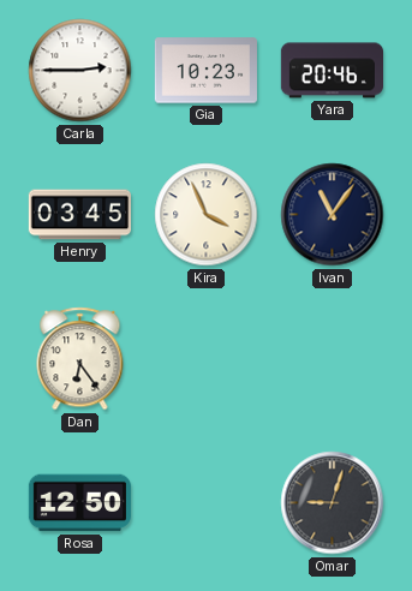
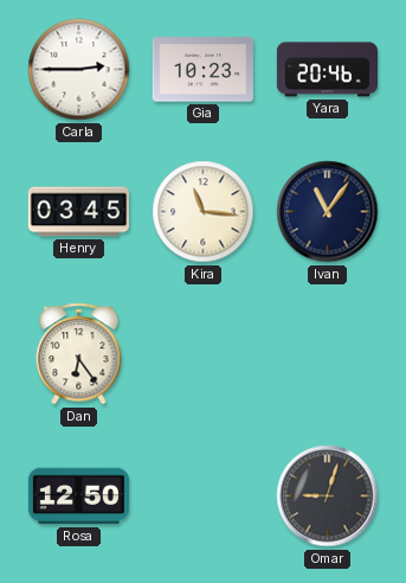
Kira: 3:56 -> 11:16 (204, 212)
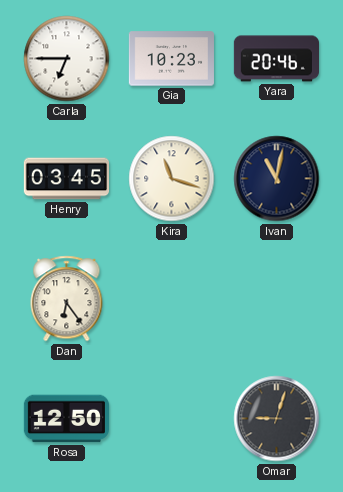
Carla: 2:45 -> 6:45 (67, 59)
Kira: 11:16 -> 11:18 (172, 179)
Ivan: 11:06 -> 11:02 (277, 179)
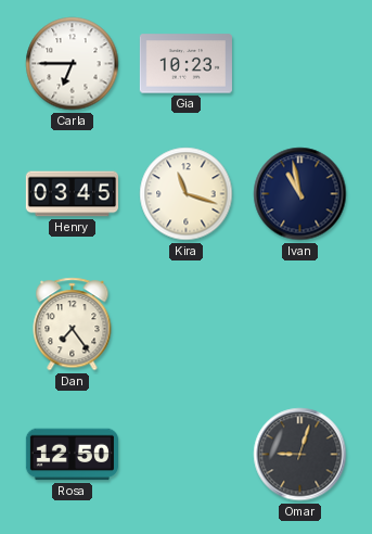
Yara: 20:46 -> none (276, 59)
Ivan: 11:02 -> 10:58 (300, 194)
Dan: 6:24 -> 7:24 (73, 325)
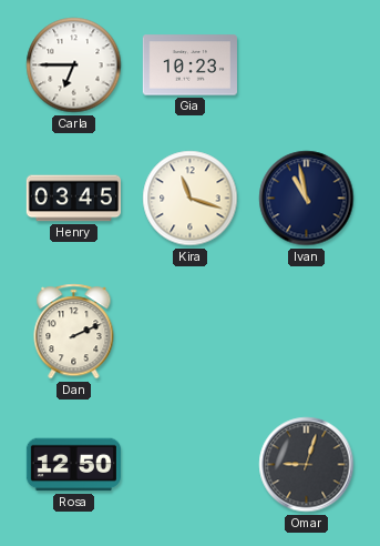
Dan: 7:24 -> 2:11 (74, 332)
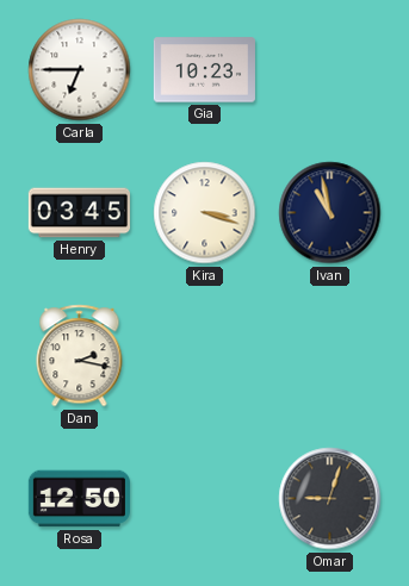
Kira: 11:18 -> 3:18 (205, 213)
Dan: 2:11 -> 2:17 (80, 356)
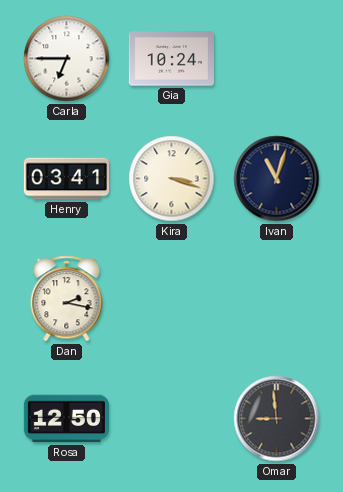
Gia: 10:23 -> 10:24 (171, 59)
Henry: 03:45 -> 03:41 (66, 179)
Ivan: 10:58 -> 11:03 (277, 179)
Omar: 9:03 -> 8:59 (277, 419)
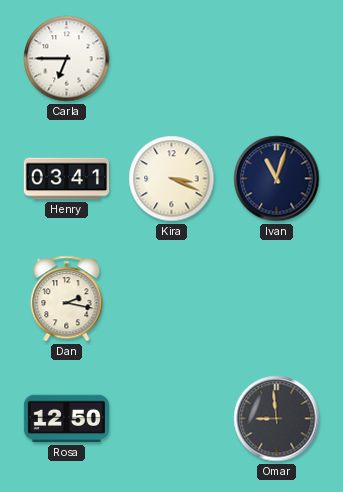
Gia: 10:24 -> none (171, 59)
Kira: 3:18 -> 3:19 (172, 179)
